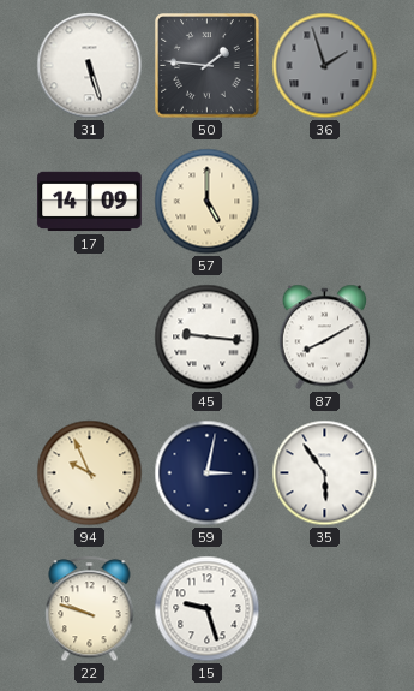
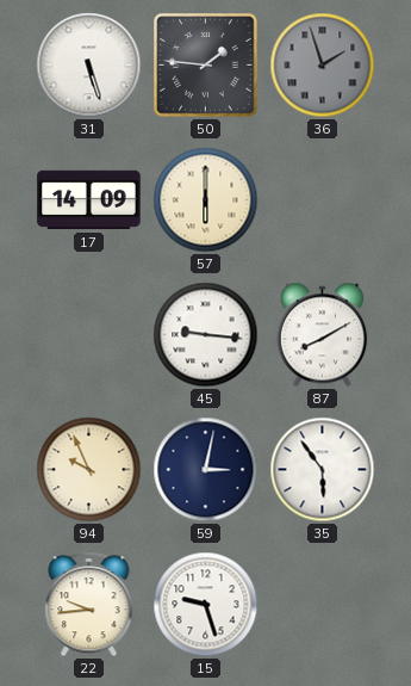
57: 5:00 -> 6:00 (206, 200)
22: 9:48 -> 9:44 (89, 605)
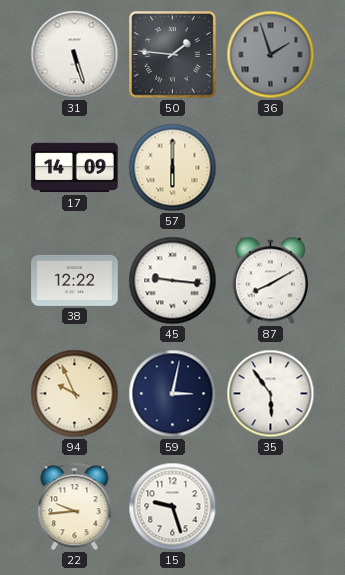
38: none -> 12:22 (75, 280)
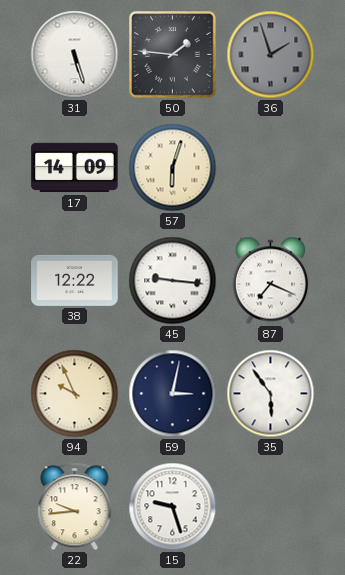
57: 6:00 -> 6:03 (173, 168)
87: 8:10 -> 7:19 (271, 281)
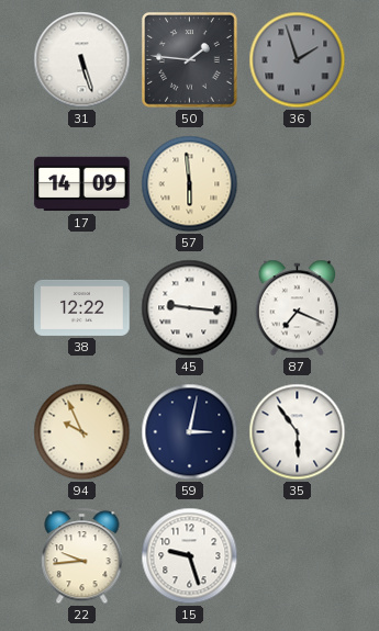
57: 6:03 -> 5:59 (190, 184)
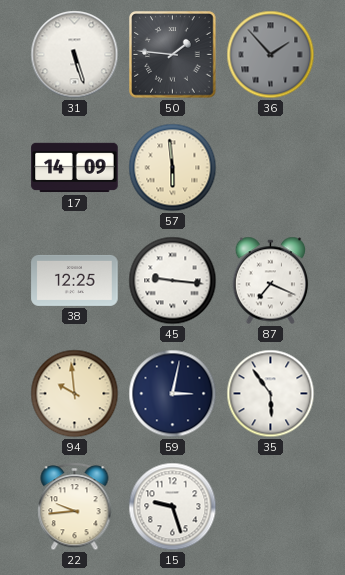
36: 1:57 -> 1:53 (271, 55)
38: 12:22 -> 12:25 (75, 280)
94: 9:56 -> 9:59 (75, 394)
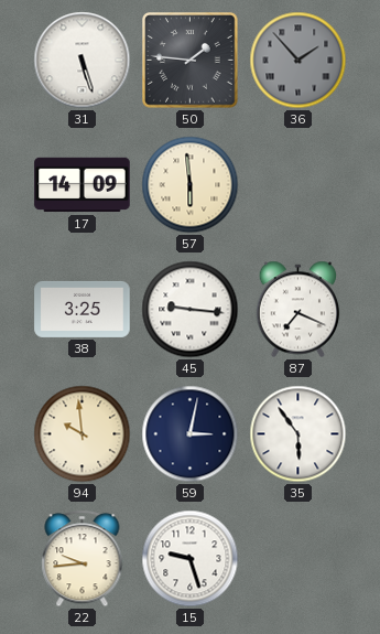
38: 12:25 -> 3:25 (83, 309)
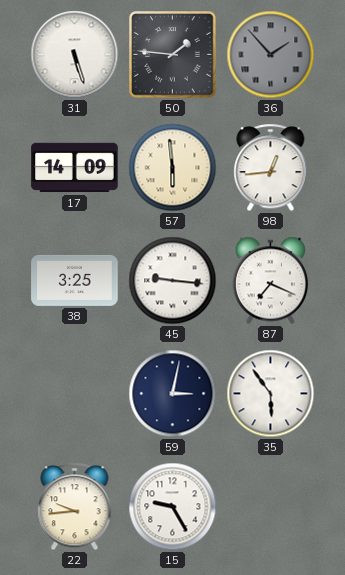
98: none -> 12:44 (271, 168)
94: 9:59 -> none (83, 434)
15: 9:27 -> 9:25 (173, 507)
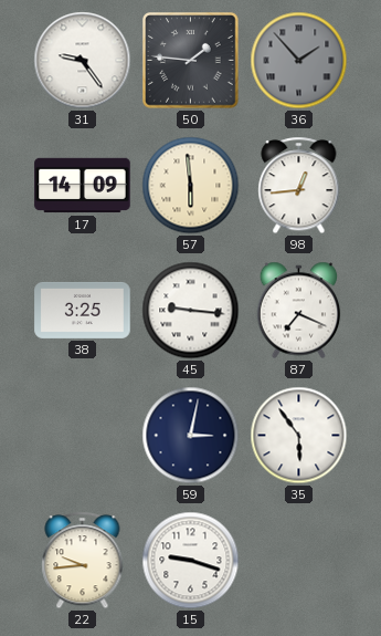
31: 5:27 -> 9:24 (83, 61)
15: 9:25 -> 9:18 (191, 561)
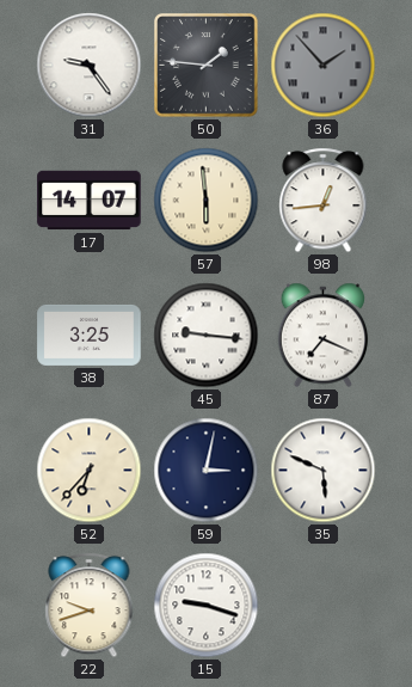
17: 14:09 -> 14:07 (90, 201)
52: none -> 6:37 (90, 471)
35: 5:54 -> 5:49 (324, 471)
22: 9:44 -> 9:42 (90, 606)
